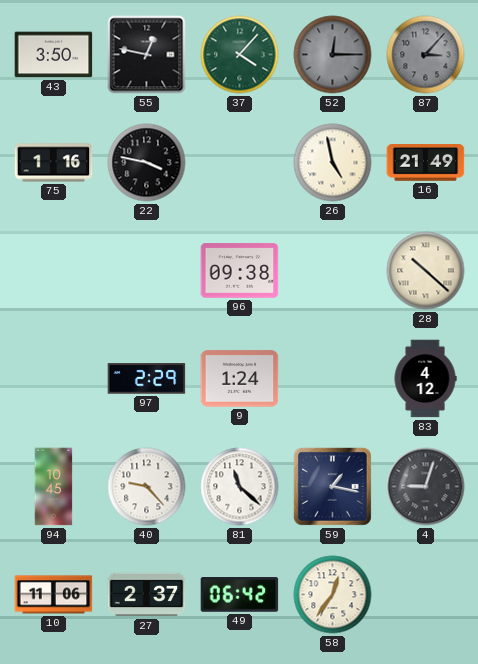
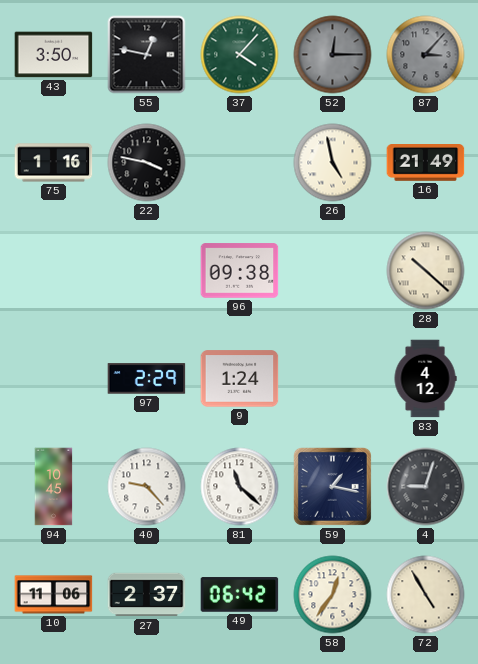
72: none -> 4:55 (426, 595)
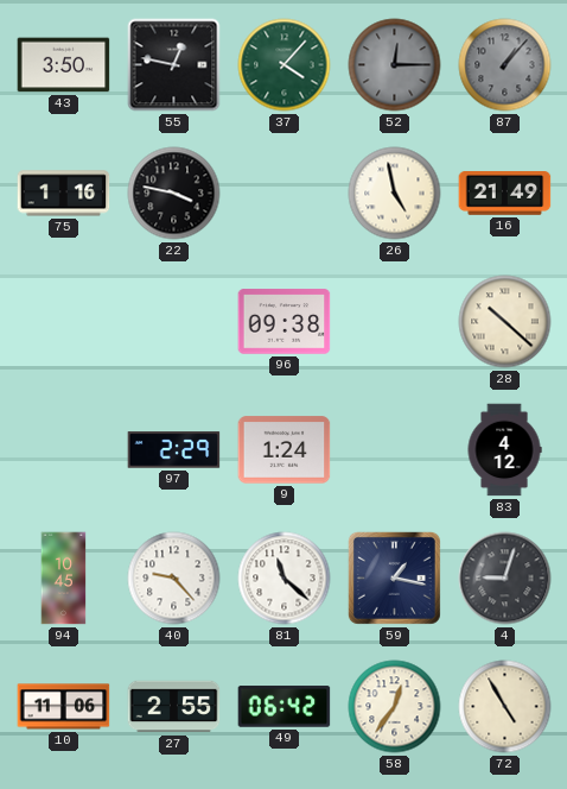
87: 3:07 -> 1:07 (505, 65)
27: 2:37 -> 2:55 (174, 707)
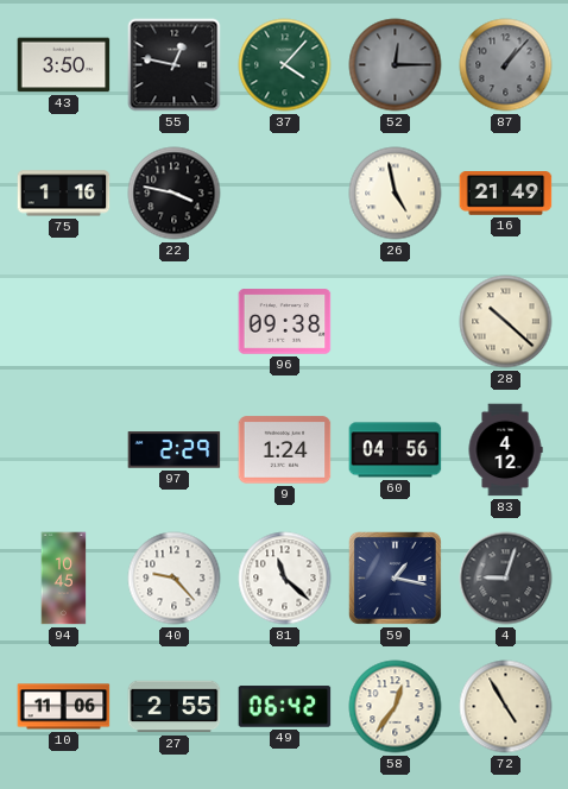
60: none -> 04:56 (396, 450)
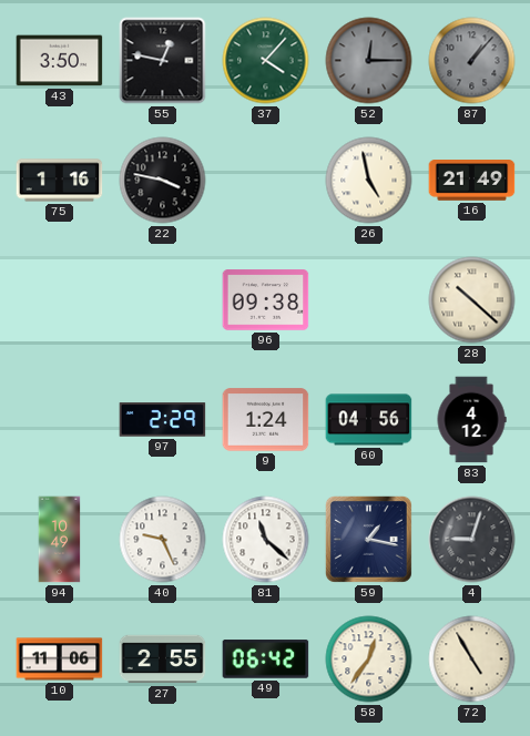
94: 10:45 -> 10:49 (60, 540)
40: 9:23 -> 9:26 (163, 540)
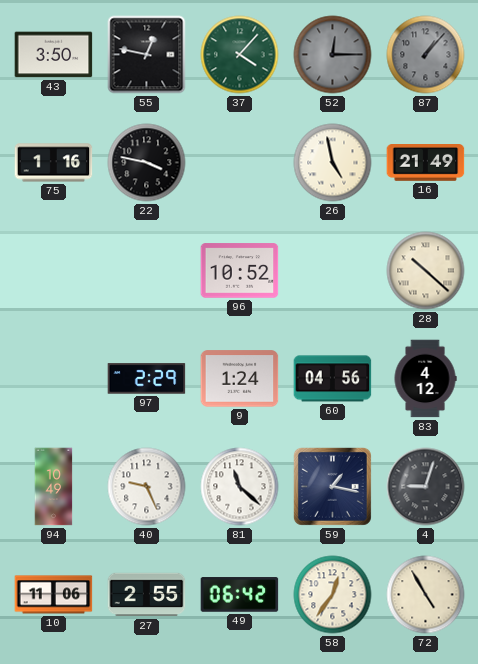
96: 09:38 -> 10:52 (240, 271)
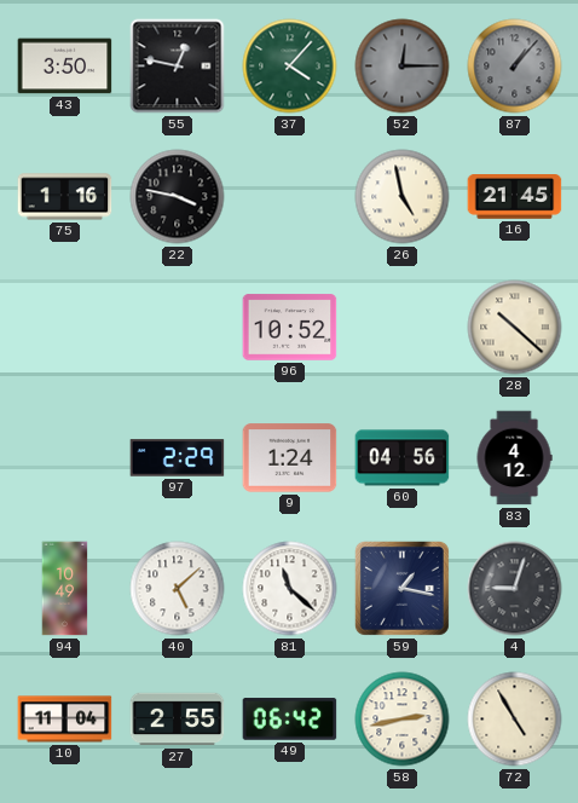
16: 21:49 -> 21:45 (515, 197)
40: 9:26 -> 5:08 (178, 589)
10: 11:06 -> 11:04 (65, 720)
58: 12:36 -> 2:43 (403, 720)
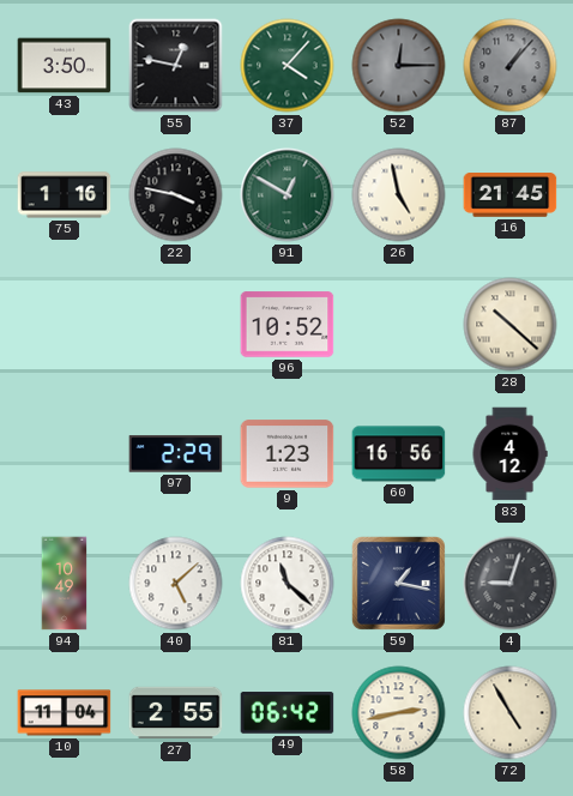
91: none -> 12:50 (288, 195)
9: 1:24 -> 1:23 (288, 454)
60: 04:56 -> 16:56 (399, 454)
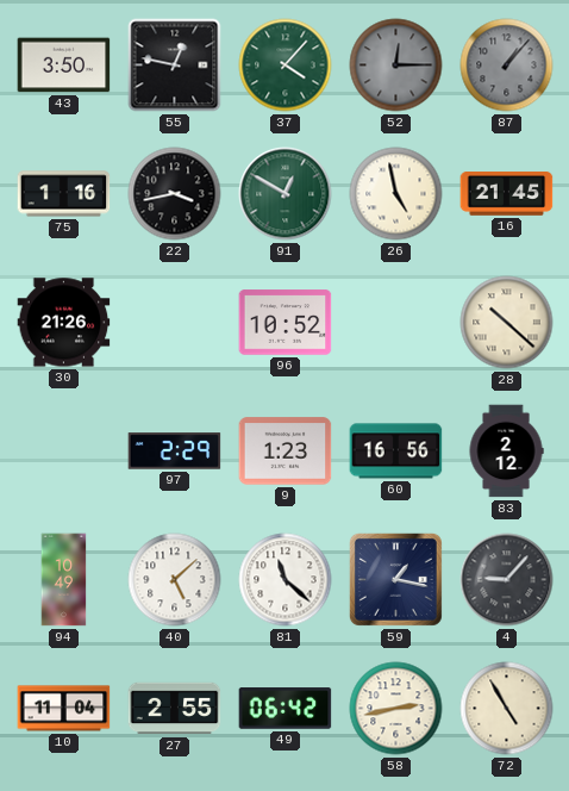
22: 3:47 -> 3:43 (175, 194)
30: none -> 21:26 (64, 323)
83: 4:12 -> 2:12 (506, 451)
4: 9:03 -> 9:07 (507, 580)
